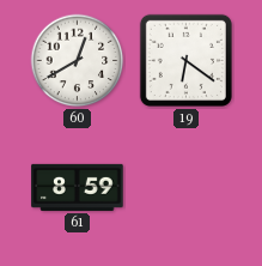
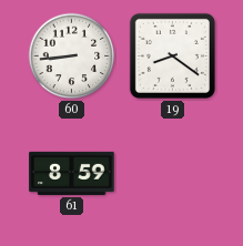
60: 12:40 -> 8:44 (72, 57)
19: 6:21 -> 8:21 (172, 55)
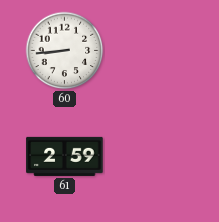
19: 8:21 -> none (172, 55)
61: 8:59 -> 2:59 (65, 156)
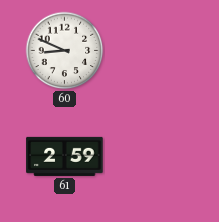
60: 8:44 -> 8:49 (65, 51)
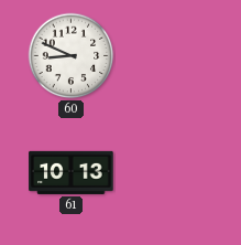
61: 2:59 -> 10:13 (72, 172)
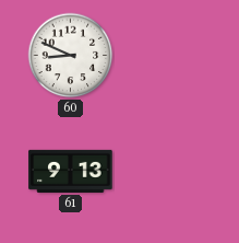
61: 10:13 -> 9:13 (71, 171)
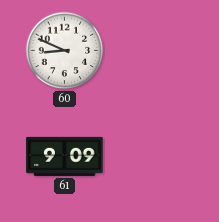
61: 9:13 -> 9:09 (65, 156)
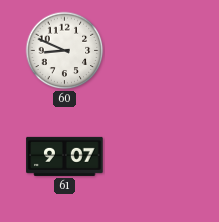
61: 9:09 -> 9:07 (65, 156)
